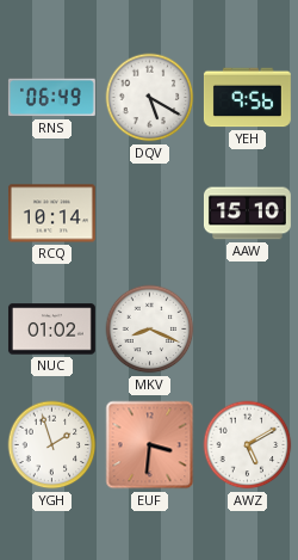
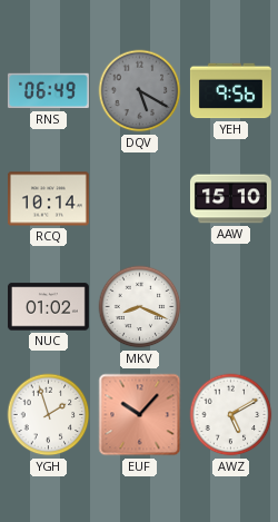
DQV dial: white -> grey (140, 91)
EUF: 3:31 -> 10:07 (140, 415)
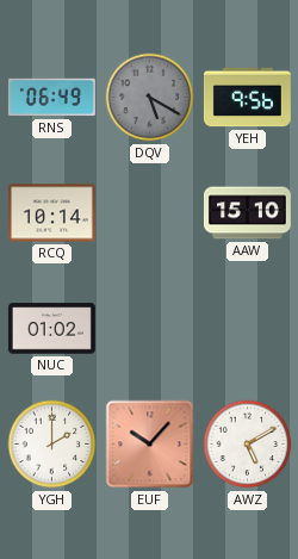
MKV: 8:19 -> none (140, 307)
YGH: 1:57 -> 2:00 (52, 445)
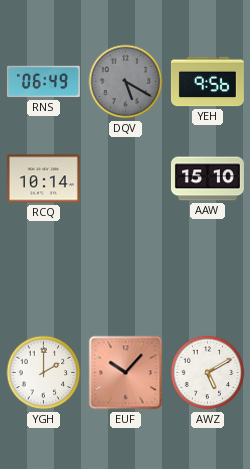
NUC: 01:02 -> none (51, 329)
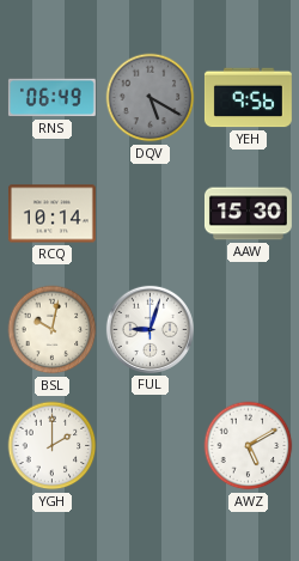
AAW: 15:10 -> 15:30 (248, 214)
BSL: none -> 10:02 (53, 330)
FUL: none -> 9:03 (149, 329)
EUF: 10:07 -> none (126, 373)
